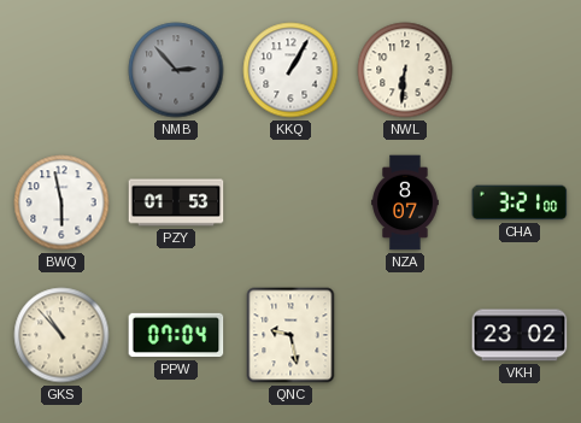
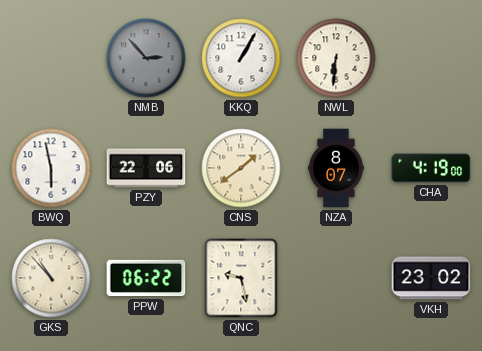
PZY: 01:53 -> 22:06 (146, 168)
CNS: none -> 1:39 (241, 168)
CHA: 3:21 -> 4:19 (431, 168)
PPW: 07:04 -> 06:22 (146, 278)
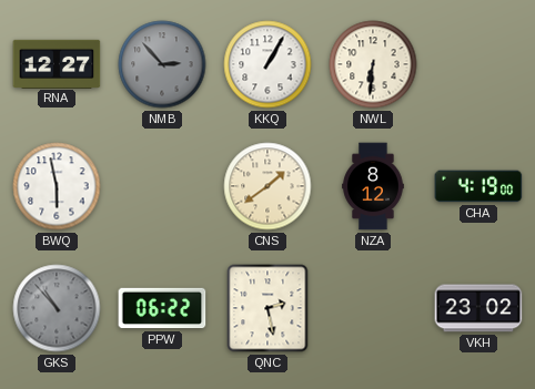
RNA: none -> 12:27 (57, 63)
PZY: 22:06 -> none (146, 168)
NZA: 8:07 -> 8:12 (373, 186)
GKS dial: cream -> grey (57, 308)
QNC: 9:28 -> 2:28 (267, 308)
